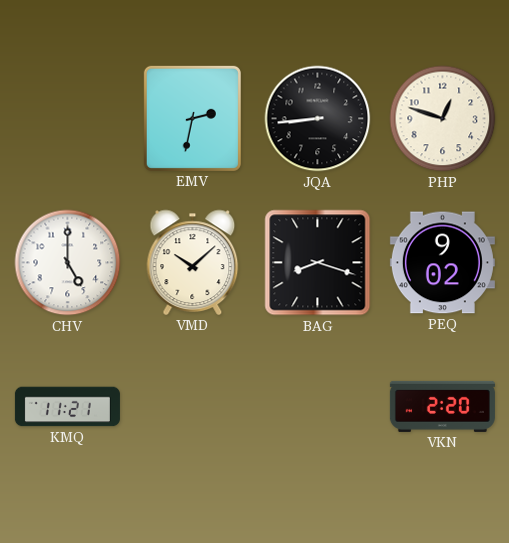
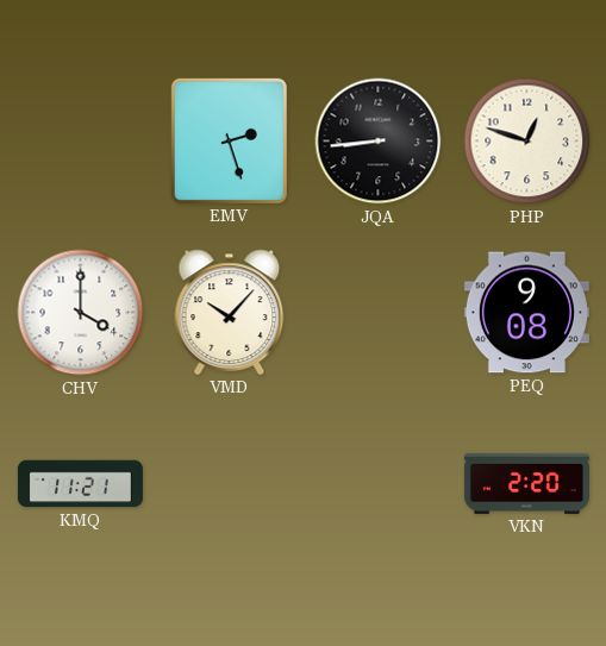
EMV: 2:32 -> 2:27 (229, 140)
CHV: 5:00 -> 4:00 (81, 313)
VMD: 10:08 -> 10:07 (230, 312)
BAG: 8:18 -> none (318, 263)
PEQ: 9:02 -> 9:08 (526, 313)
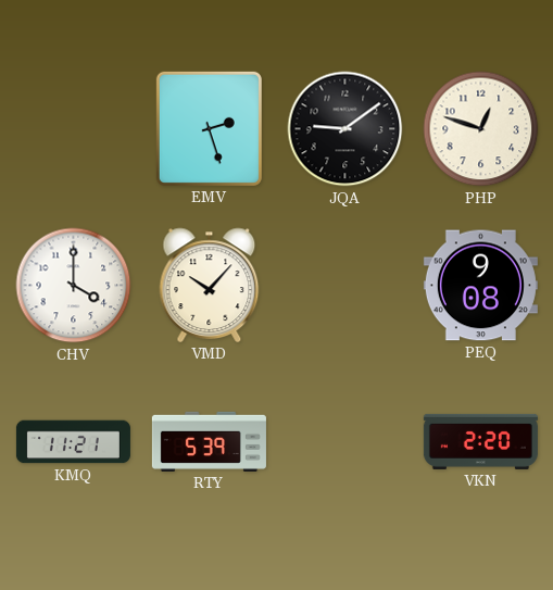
JQA: 8:44 -> 9:09 (345, 129)
RTY: none -> 5:39 (209, 441)
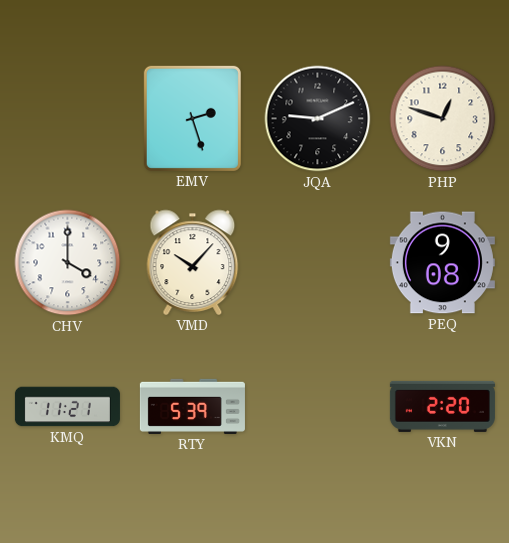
JQA: 9:09 -> 9:11 (318, 119)
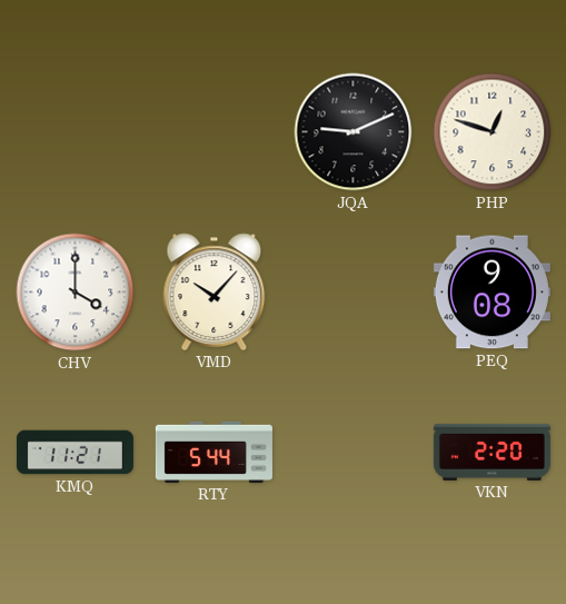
EMV: 2:27 -> none (192, 118)
RTY: 5:39 -> 5:44 (214, 452)
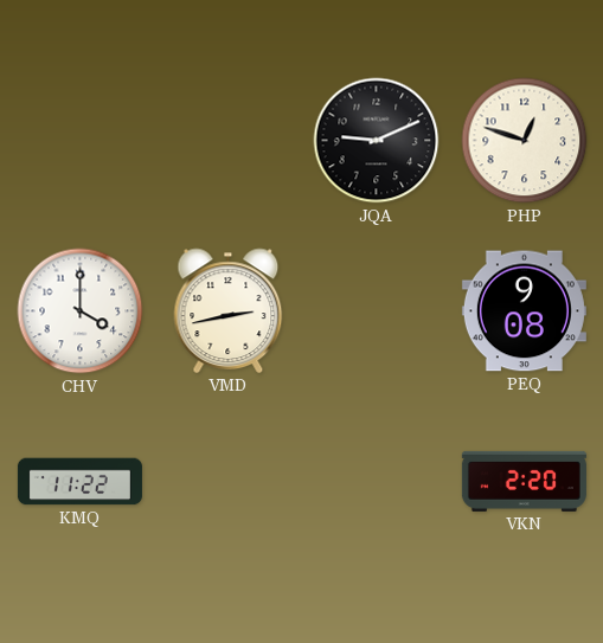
VMD: 10:07 -> 2:43 (229, 310)
KMQ: 11:21 -> 11:22 (79, 482)
RTY: 5:44 -> none (214, 452)
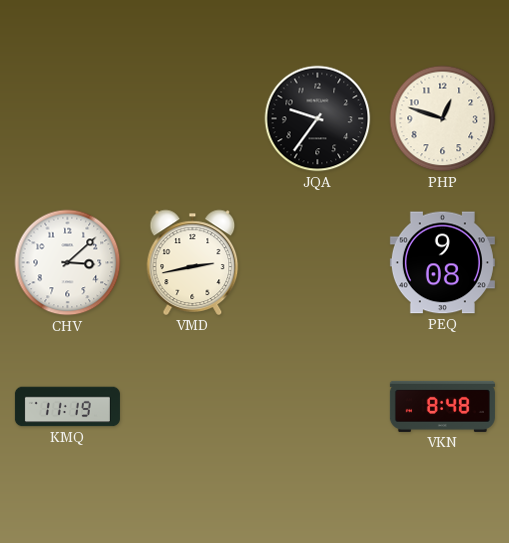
JQA: 9:11 -> 9:36 (318, 119)
CHV: 4:00 -> 3:08 (68, 263)
KMQ: 11:22 -> 11:19 (67, 407)
VKN: 2:20 -> 8:48 (442, 406)
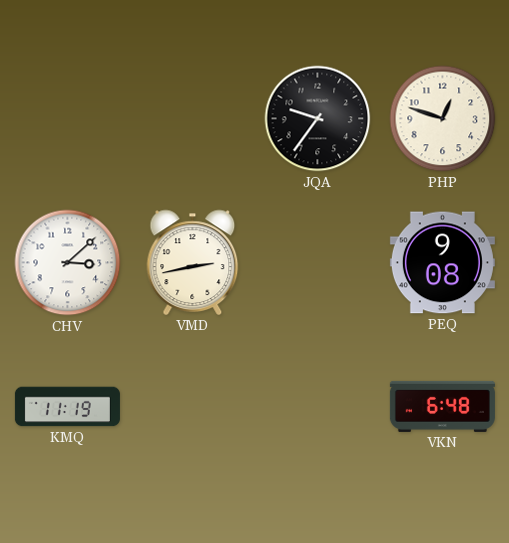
VKN: 8:48 -> 6:48 (442, 406)
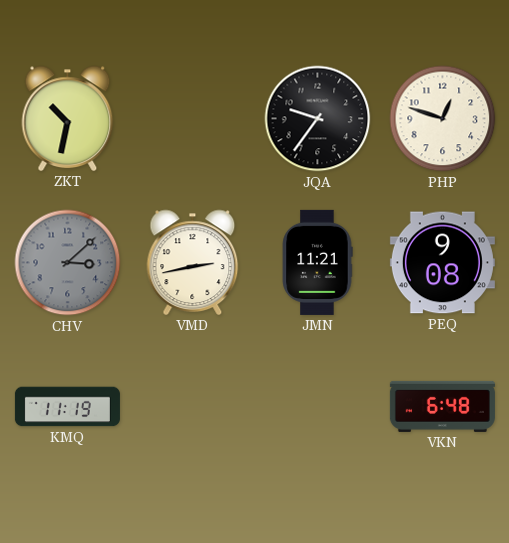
ZKT: none -> 10:32 (68, 118)
CHV dial: white -> grey (68, 263)
JMN: none -> 11:21 (317, 262)
